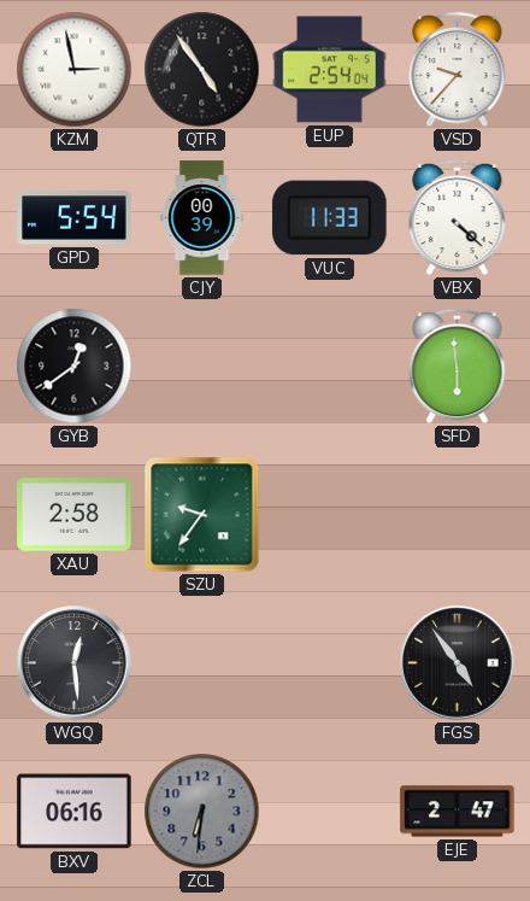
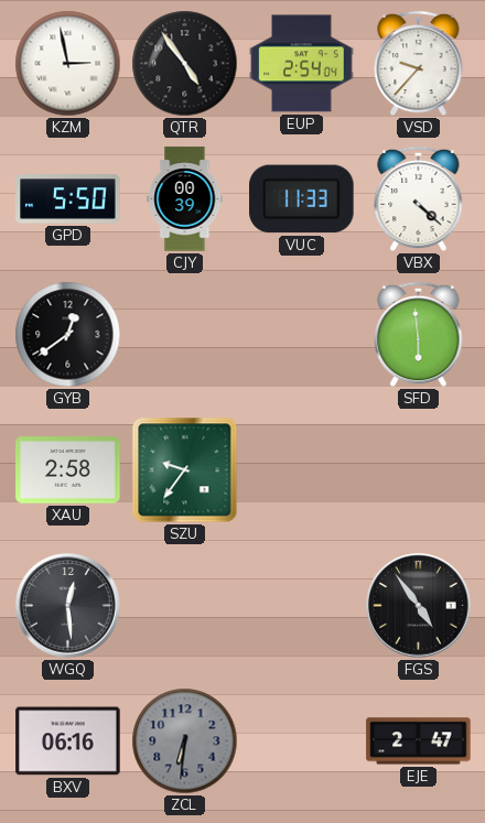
GPD: 5:54 -> 5:50 (68, 199)
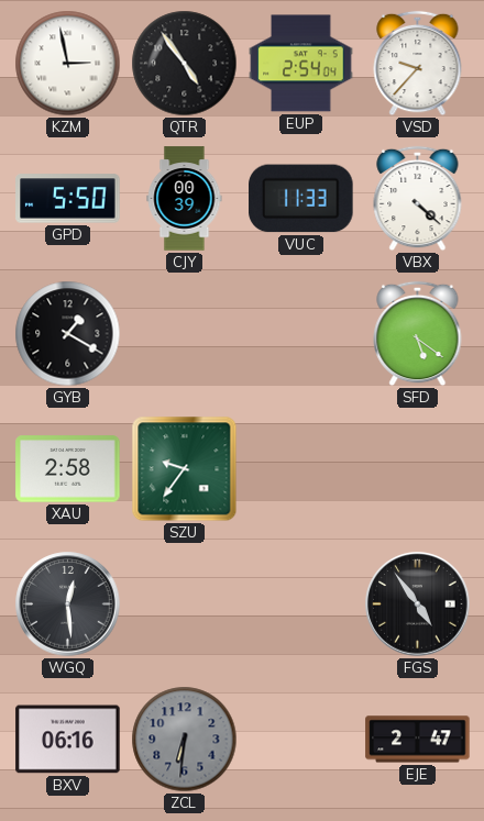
GYB: 12:39 -> 1:20 (68, 334)
SFD: 5:59 -> 5:21 (418, 334)
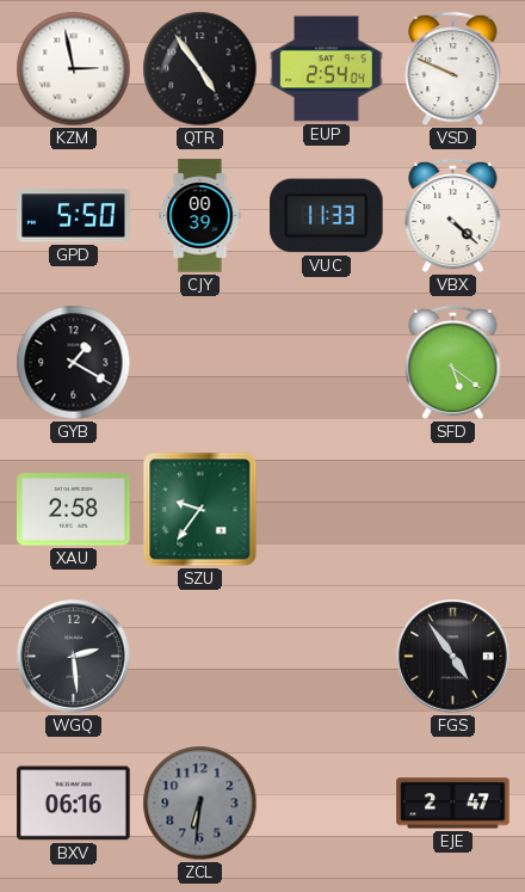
VSD: 9:37 -> 9:49 (453, 69)
WGQ: 12:29 -> 2:29 (74, 657)
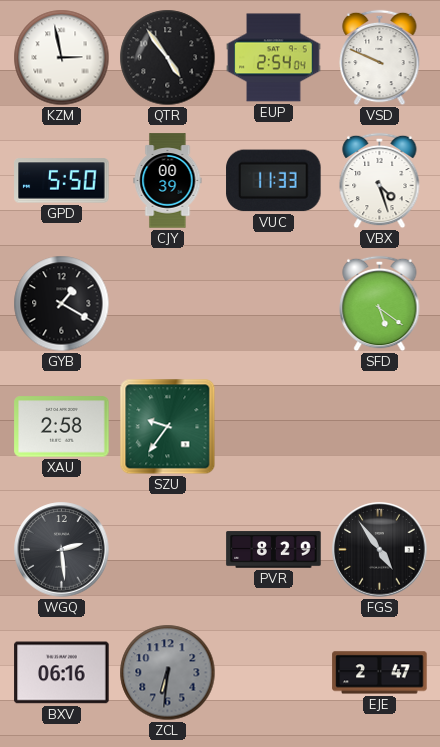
VBX: 4:22 -> 4:27 (380, 181)
PVR: none -> 8:29 (274, 550)
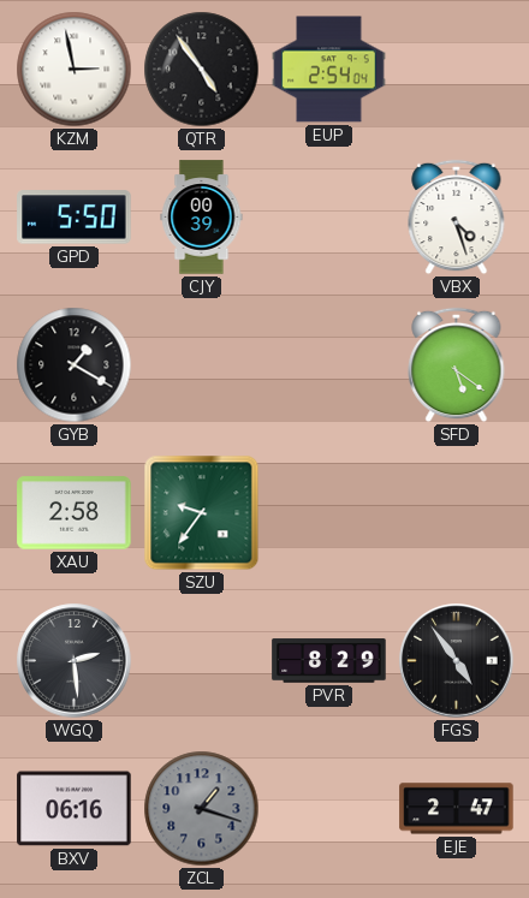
VSD: 9:49 -> none (380, 58)
VUC: 11:33 -> none (274, 181)
ZCL: 6:31 -> 1:18 (202, 809)
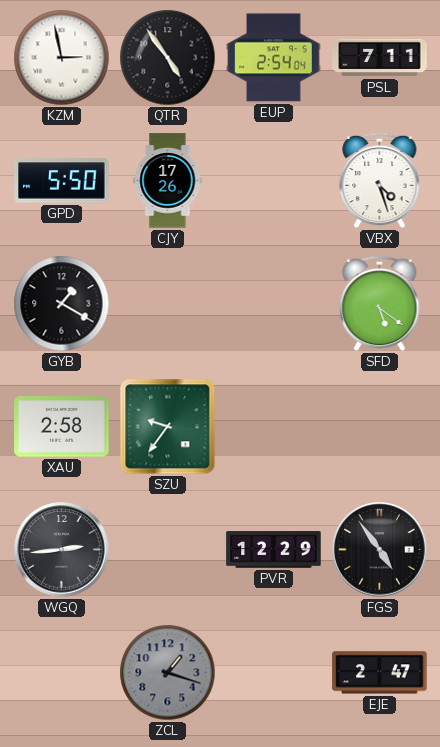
PSL: none -> 7:11 (380, 58)
CJY: 00:39 -> 17:26 (168, 181)
WGQ: 2:29 -> 2:44 (62, 550)
PVR: 8:29 -> 12:29 (274, 550)
BXV: 06:16 -> none (75, 809)
